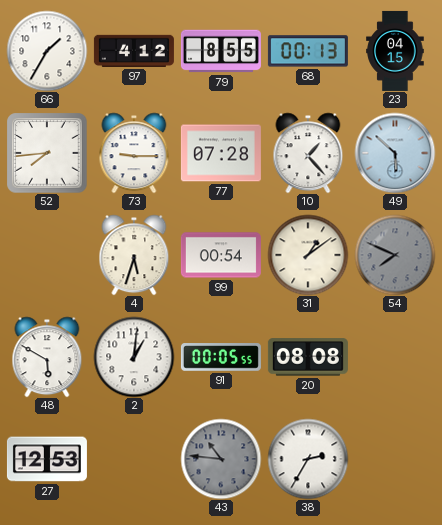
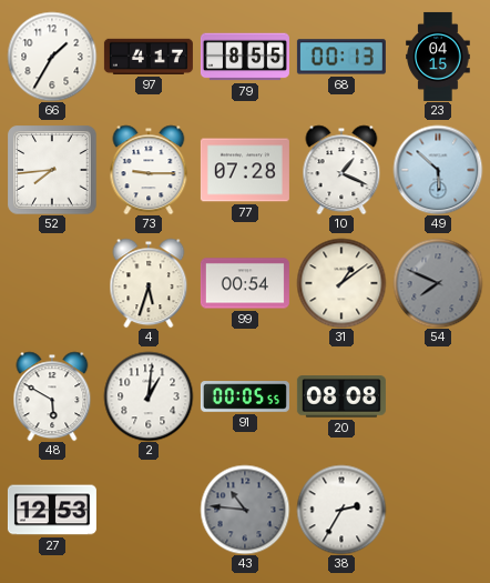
97: 4:12 -> 4:17 (149, 57)
10: 1:23 -> 1:19 (341, 170)
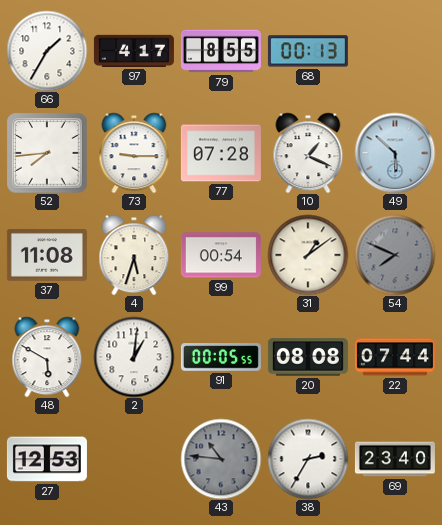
23: 04:15 -> none (438, 57)
37: none -> 11:08 (47, 256)
22: none -> 07:44 (395, 357)
69: none -> 23:40 (395, 459)
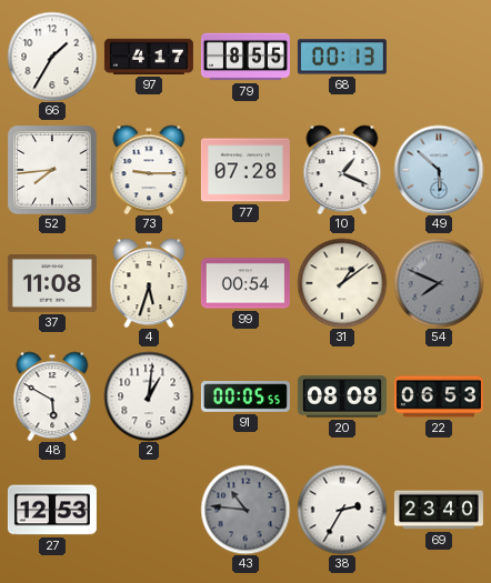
22: 07:44 -> 06:53 (439, 396)
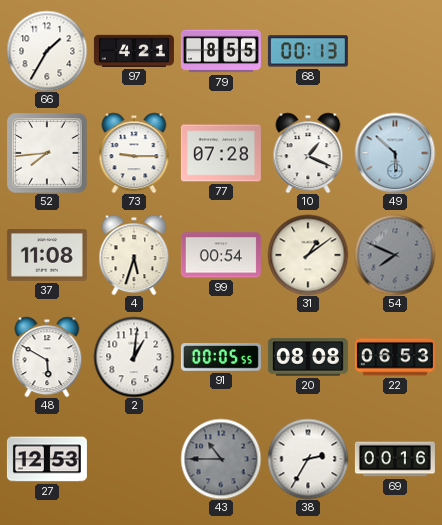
97: 4:17 -> 4:21 (134, 51)
43: 10:46 -> 10:45 (221, 459)
69: 23:40 -> 00:16 (395, 459)
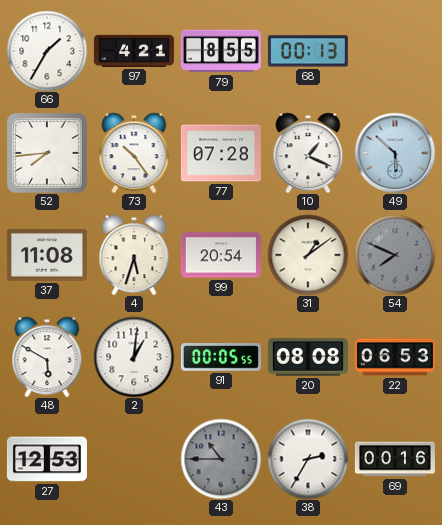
73: 9:15 -> 10:24 (134, 153)
99: 00:54 -> 20:54 (221, 255)
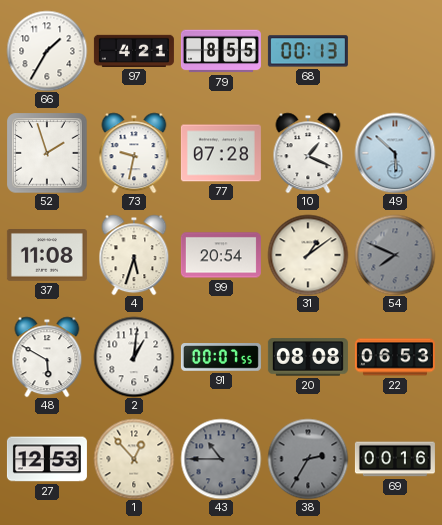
52: 7:44 -> 1:57 (47, 153)
73: 10:24 -> 9:32 (134, 153)
91: 00:05 -> 00:07 (221, 357)
1: none -> 12:53 (134, 459)
38 dial: white -> grey (308, 459)
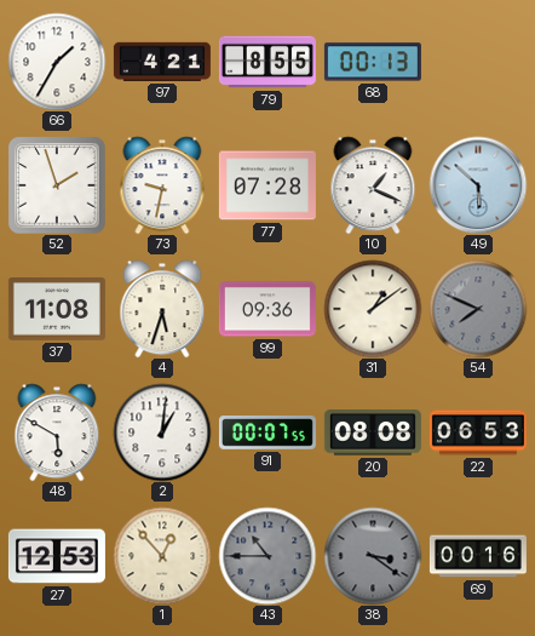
99: 20:54 -> 09:36 (267, 309)
38: 2:35 -> 3:21 (373, 556)
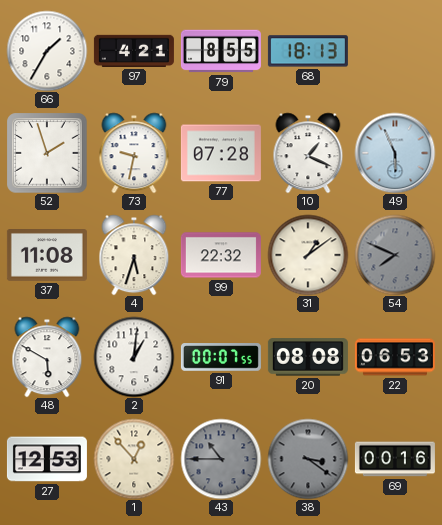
68: 00:13 -> 18:13 (308, 51)
49: 5:52 -> 5:56 (395, 153)
99: 09:36 -> 22:32 (221, 255)
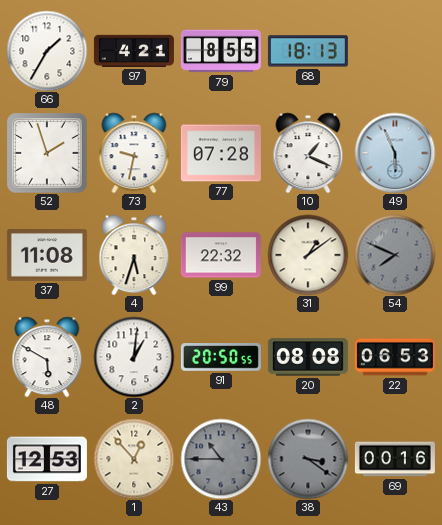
91: 00:07 -> 20:50 (221, 357)
